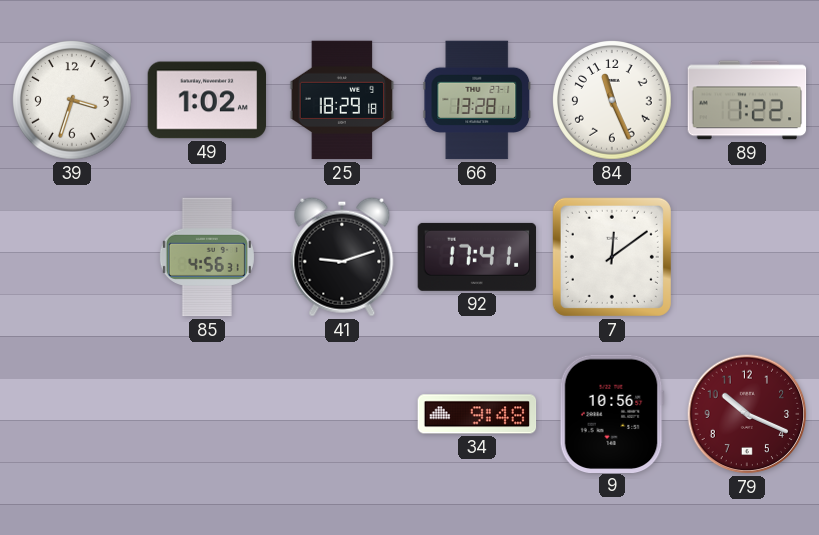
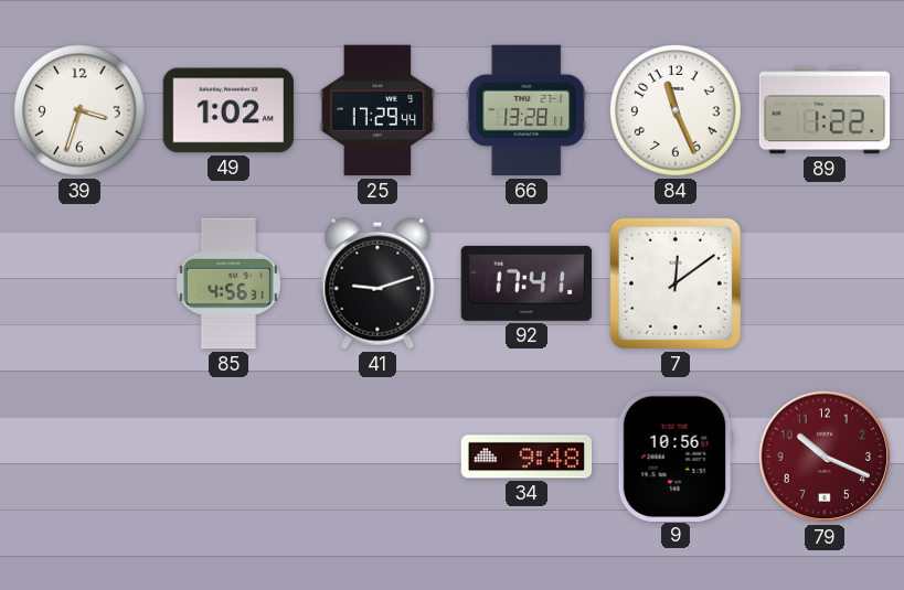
25: 18:29 -> 17:29 (377, 110)
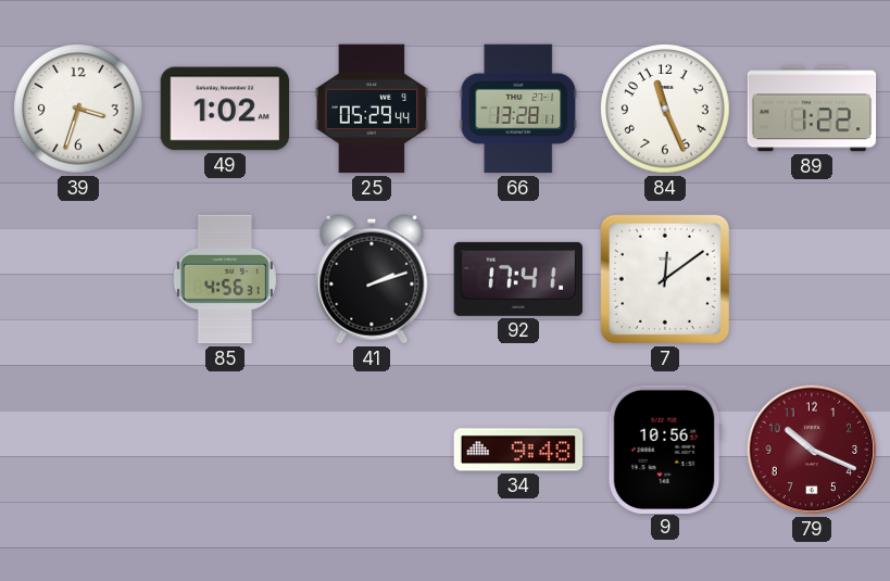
25: 17:29 -> 05:29 (372, 109)
41: 9:12 -> 2:12 (372, 279)
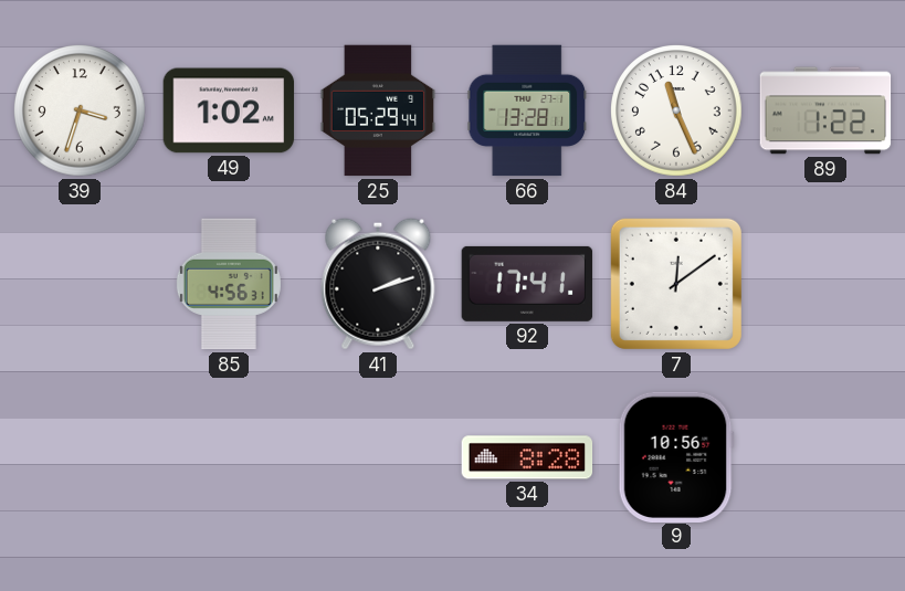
34: 9:48 -> 8:28 (527, 457)
79: 10:19 -> none (812, 450)
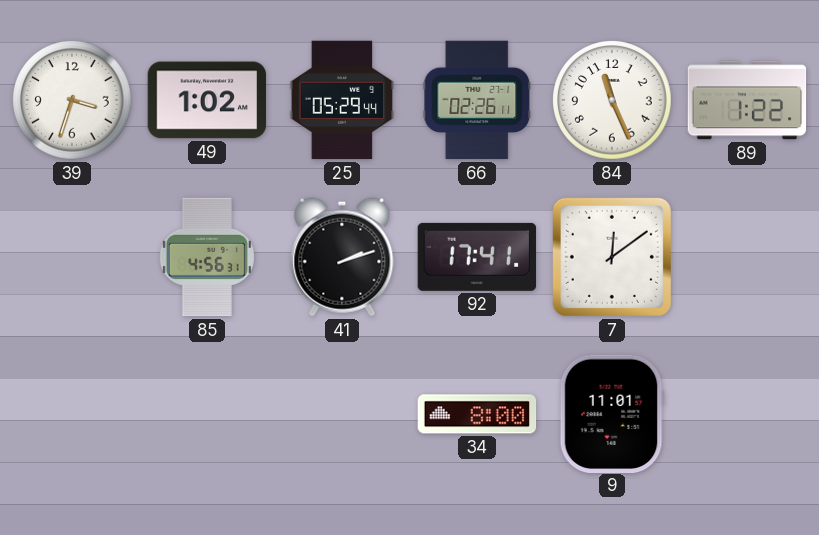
66: 13:28 -> 02:26 (477, 100)
34: 8:28 -> 8:00 (477, 414)
9: 10:56 -> 11:01 (612, 413)
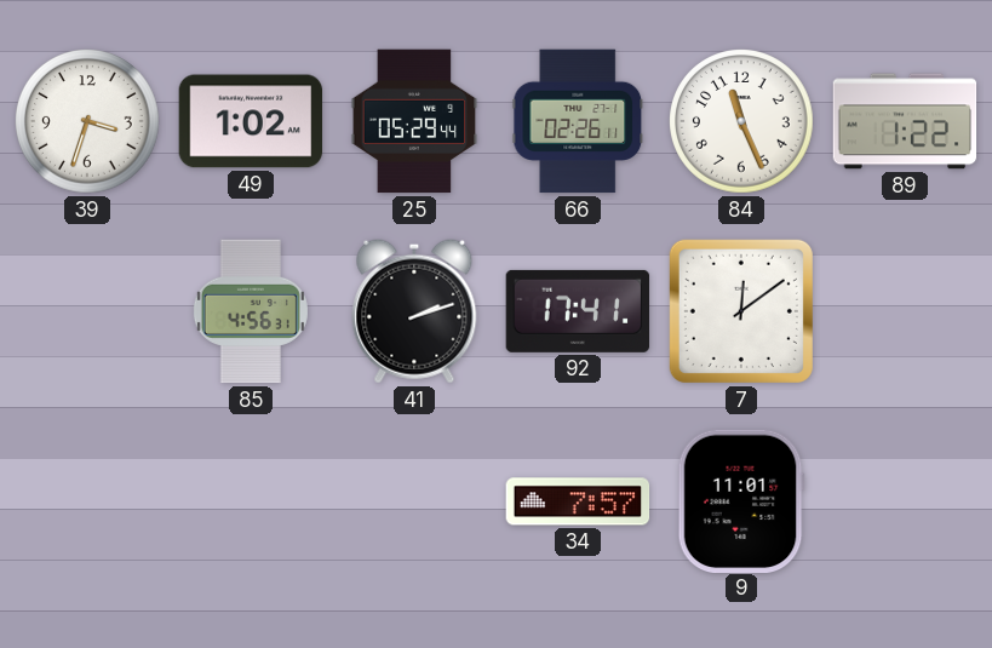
34: 8:00 -> 7:57 (578, 501)
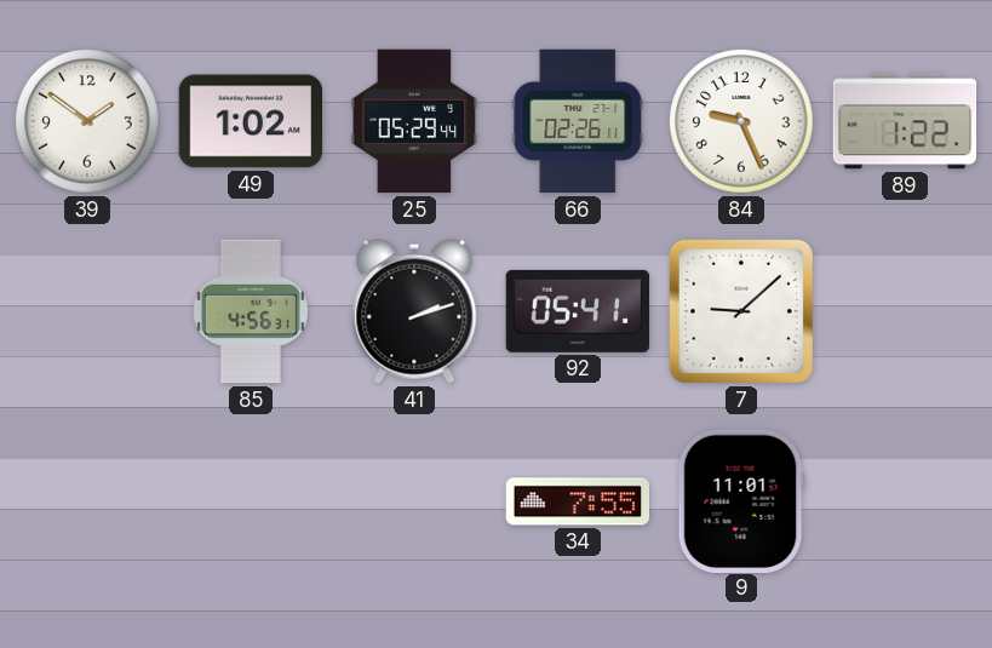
39: 3:33 -> 1:51 (87, 121)
84: 11:26 -> 9:26 (741, 121)
92: 17:41 -> 05:41 (578, 311)
7: 12:09 -> 9:08 (741, 311)
34: 7:57 -> 7:55 (578, 501)
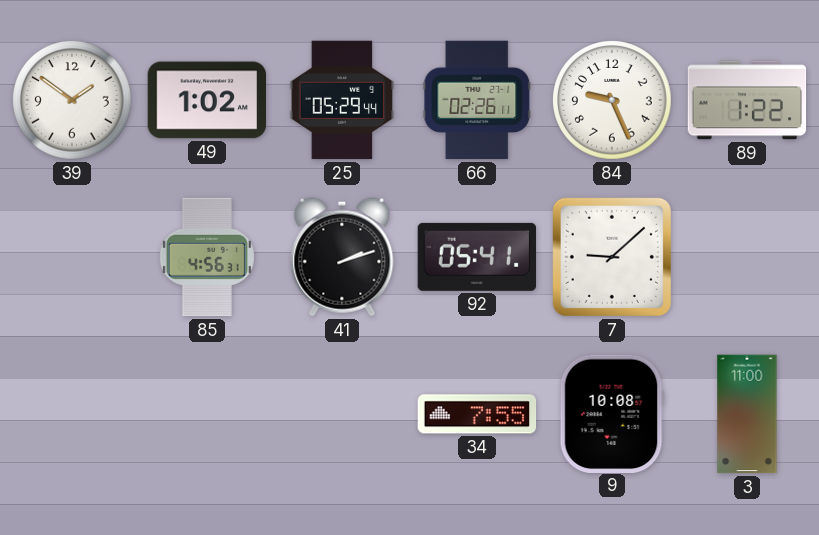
9: 11:01 -> 10:08 (612, 413)
3: none -> 11:00 (747, 414)
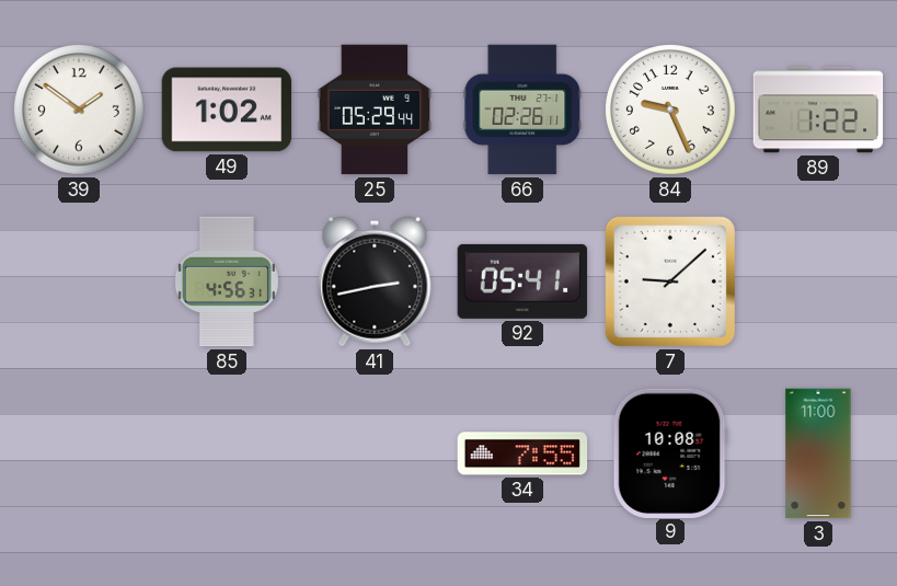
41: 2:12 -> 2:43 (375, 281)
